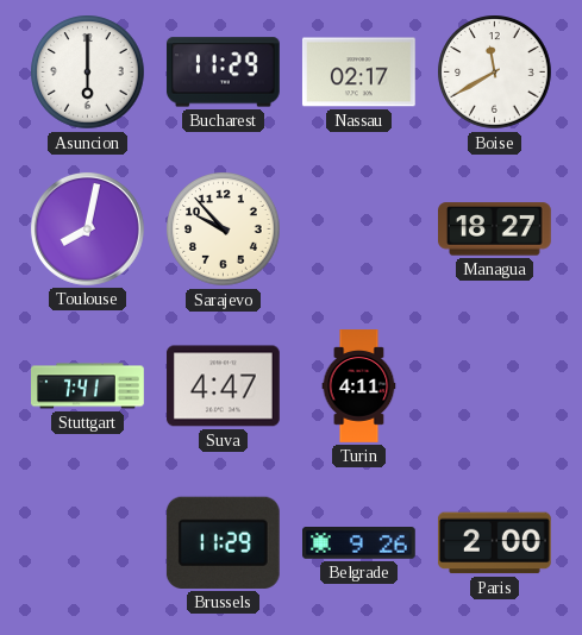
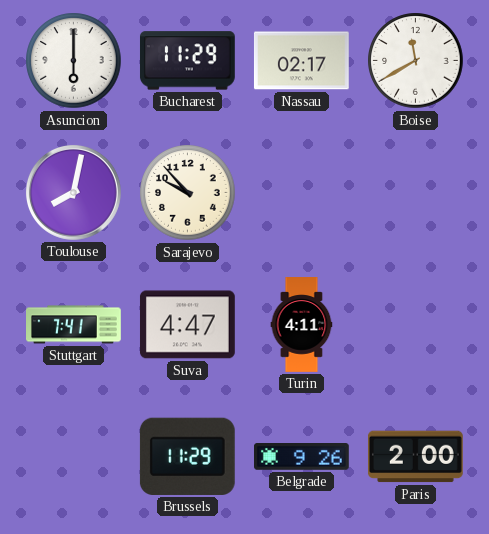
Managua: 18:27 -> none (495, 230)
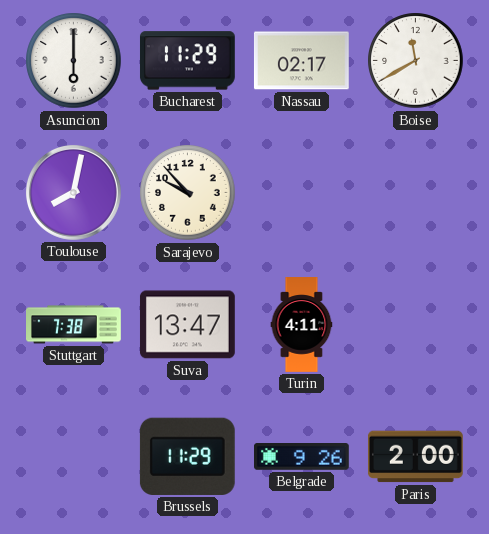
Stuttgart: 7:41 -> 7:38 (74, 325)
Suva: 4:47 -> 13:47 (188, 325)
